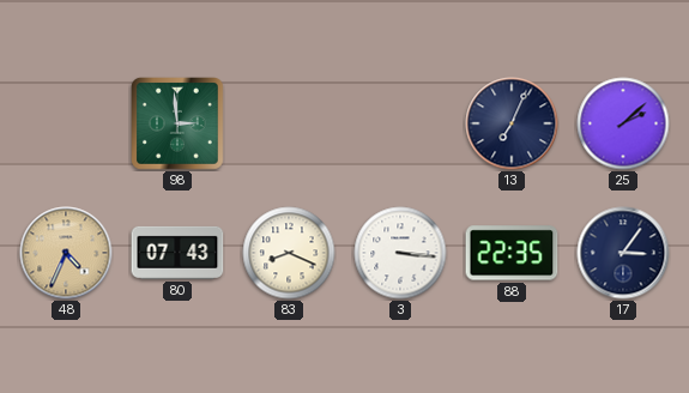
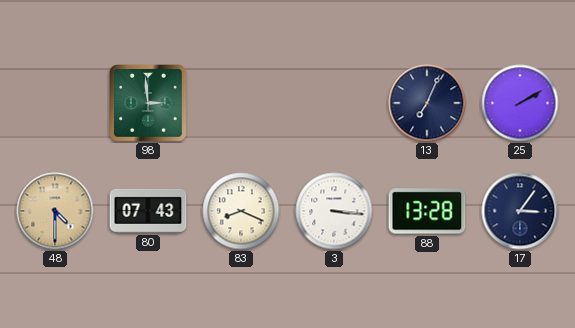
25: 2:08 -> 2:10 (520, 103)
48: 4:34 -> 4:30 (55, 211)
88: 22:35 -> 13:28 (427, 211)
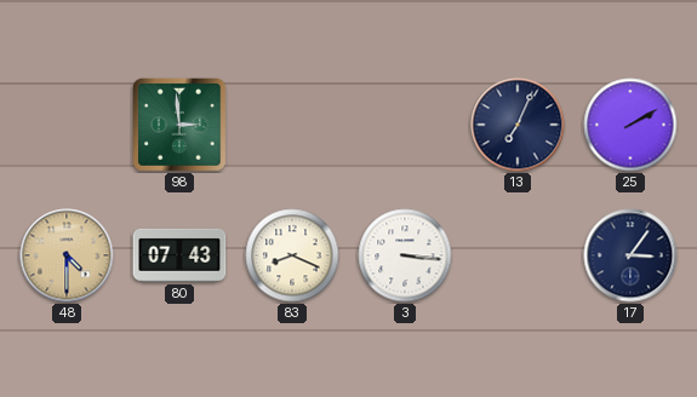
88: 13:28 -> none (427, 211)
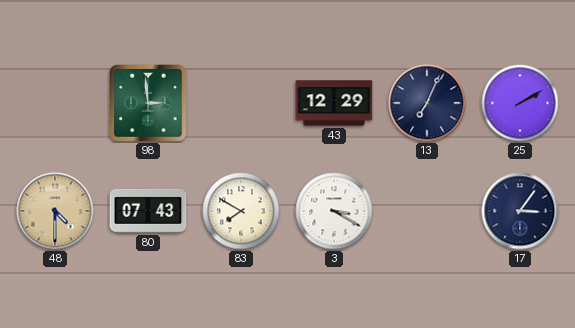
43: none -> 12:29 (334, 103)
83: 8:19 -> 7:50 (241, 211)
3: 3:16 -> 3:20 (334, 211)
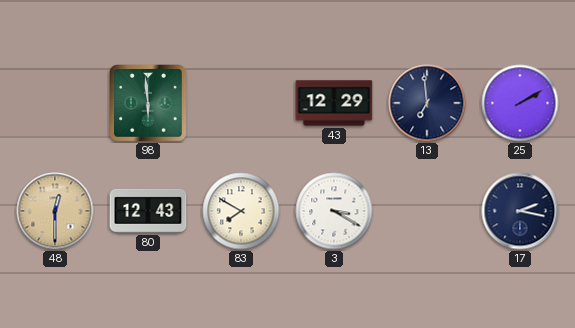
98: 2:59 -> 5:59 (149, 104)
13: 7:04 -> 6:59 (427, 103)
48: 4:30 -> 12:30 (55, 211)
80: 07:43 -> 12:43 (148, 211)
17: 3:06 -> 2:17 (520, 211)
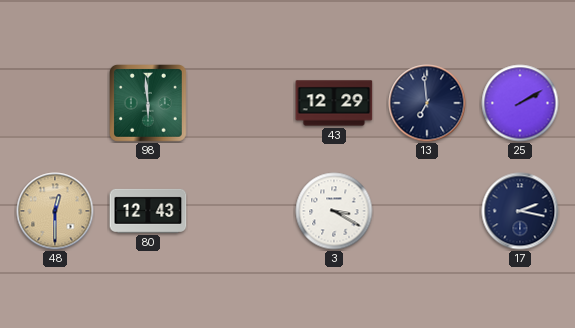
83: 7:50 -> none (241, 211)
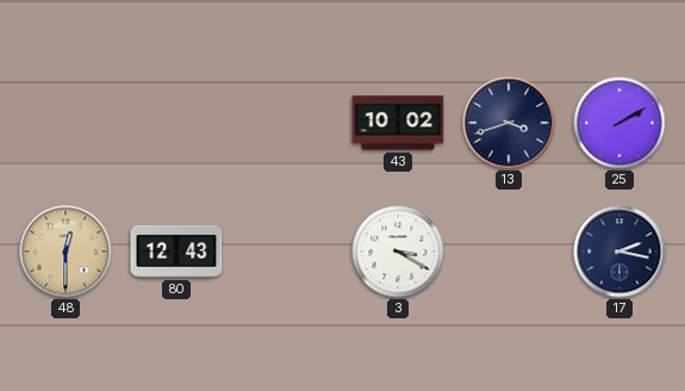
98: 5:59 -> none (149, 104)
43: 12:29 -> 10:02 (398, 123)
13: 6:59 -> 3:42 (509, 123)
